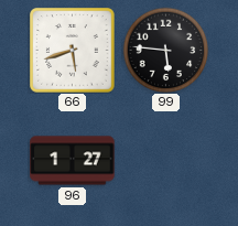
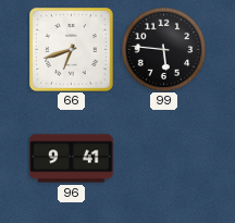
66: 5:42 -> 6:42 (72, 50)
96: 1:27 -> 9:41 (72, 159)
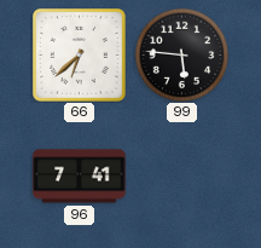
66: 6:42 -> 6:38 (80, 56)
96: 9:41 -> 7:41 (80, 177)
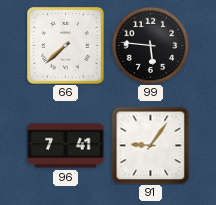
66: 6:38 -> 7:38 (66, 46)
91: none -> 9:06 (150, 145)
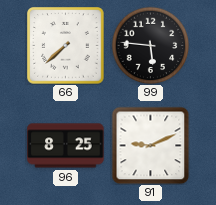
96: 7:41 -> 8:25 (66, 146)
91: 9:06 -> 9:11 (150, 145)
